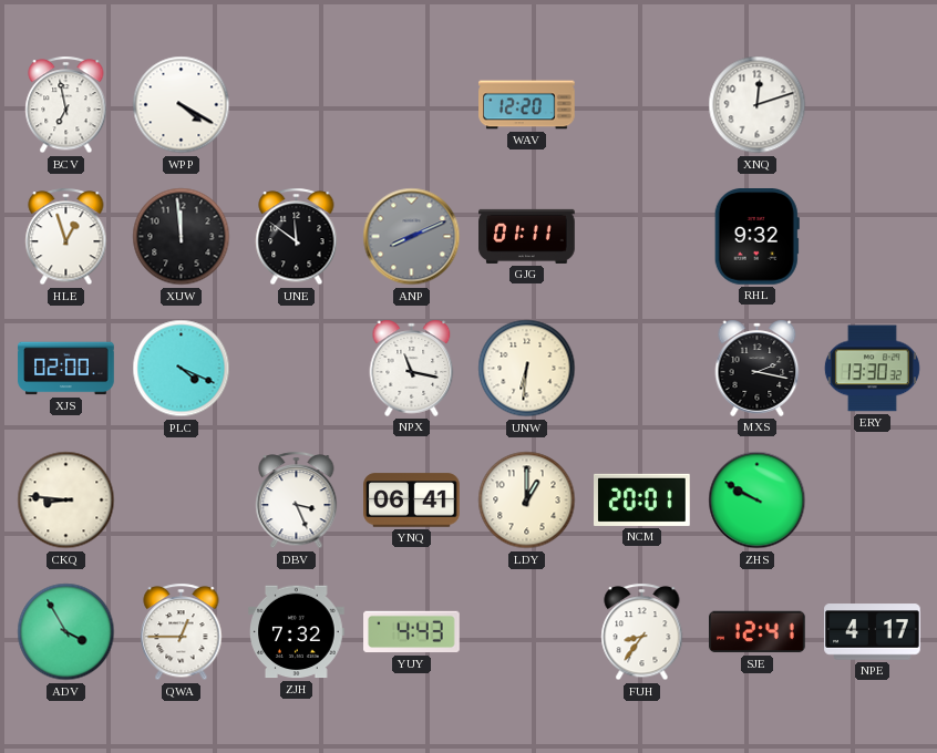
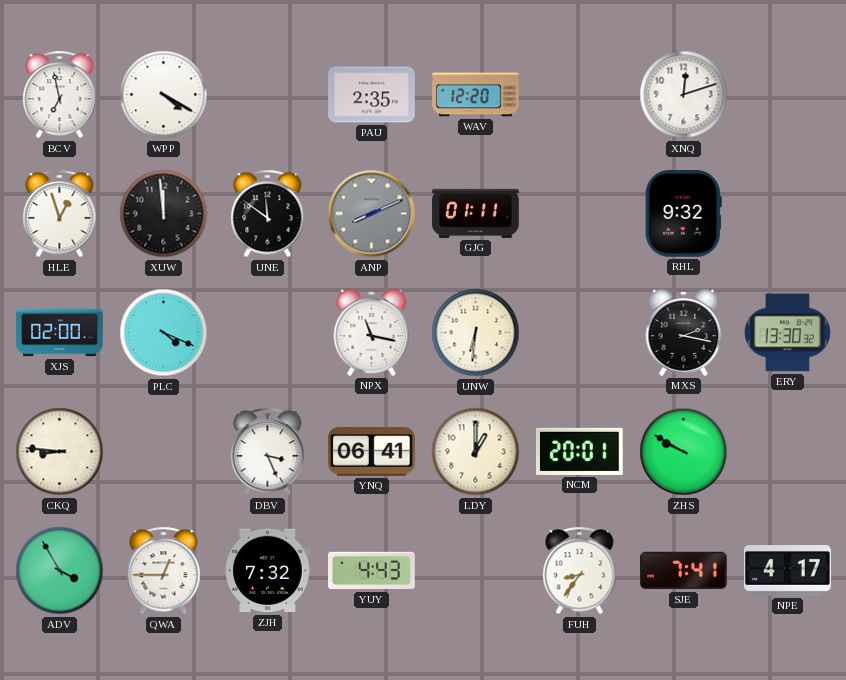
PAU: none -> 2:35 (372, 95)
SJE: 12:41 -> 7:41 (684, 571)
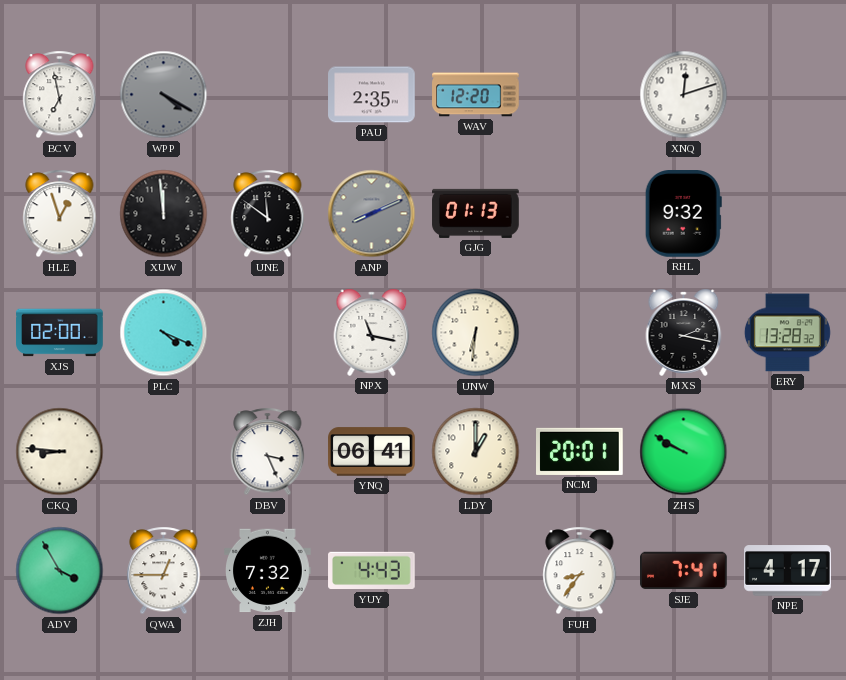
WPP dial: white -> grey (164, 95)
GJG: 01:11 -> 01:13 (476, 213)
ERY: 13:30 -> 13:28 (787, 333)
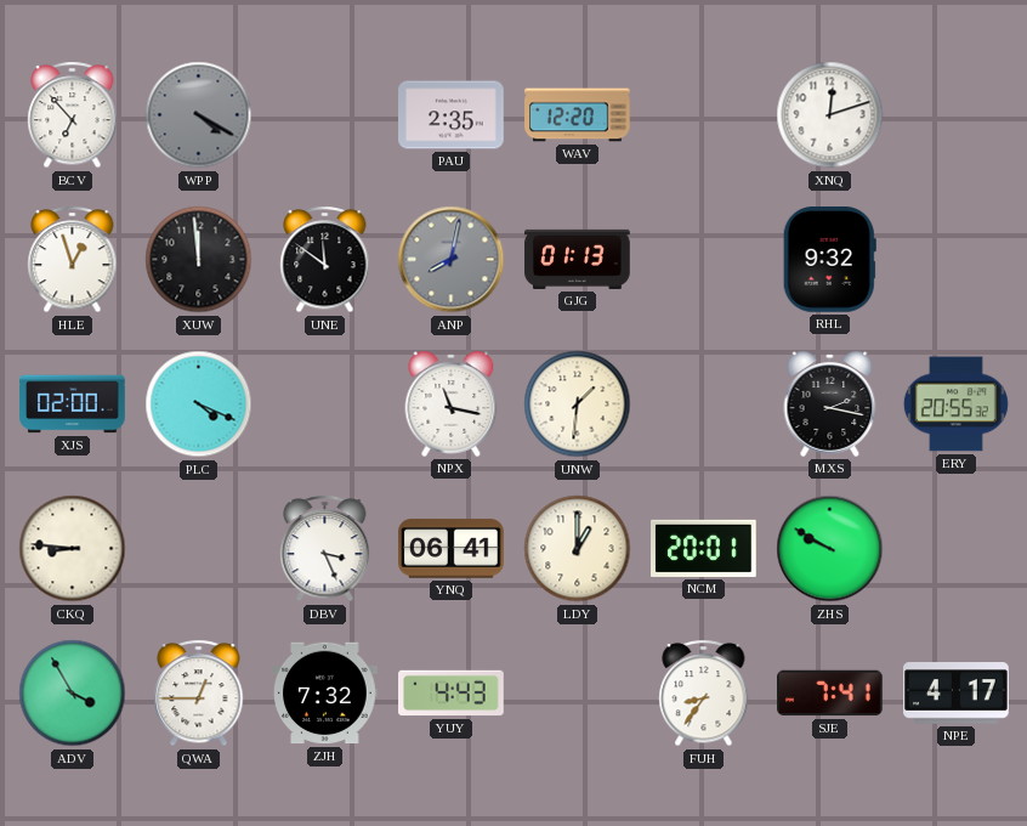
BCV: 6:58 -> 6:53 (73, 115)
ANP: 8:11 -> 8:02 (452, 260)
UNW: 6:31 -> 1:31 (578, 404)
ERY: 13:28 -> 20:55 (955, 404)
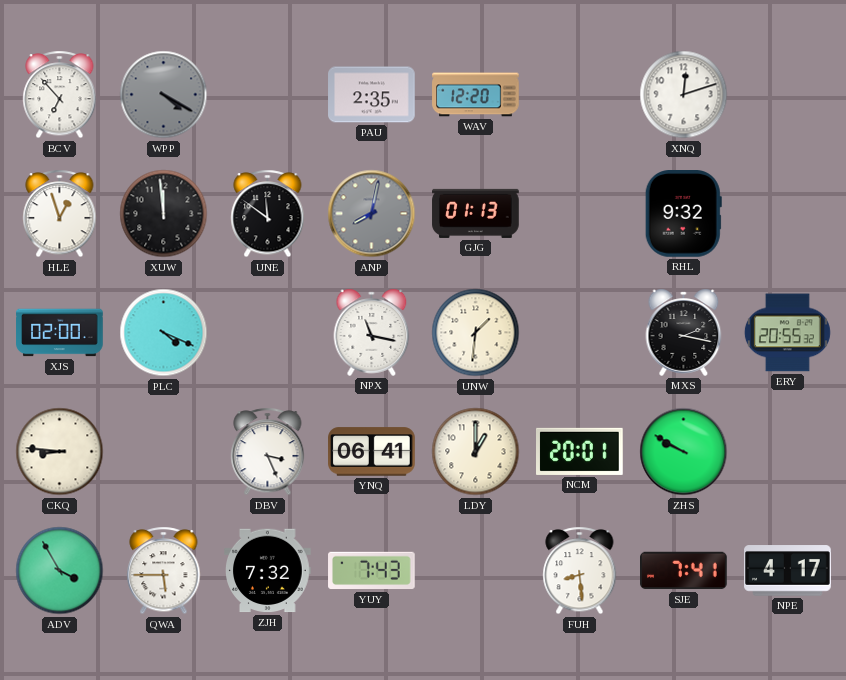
QWA: 12:45 -> 5:45 (164, 571)
YUY: 4:43 -> 7:43 (372, 571)
FUH: 8:36 -> 8:29 (580, 571)
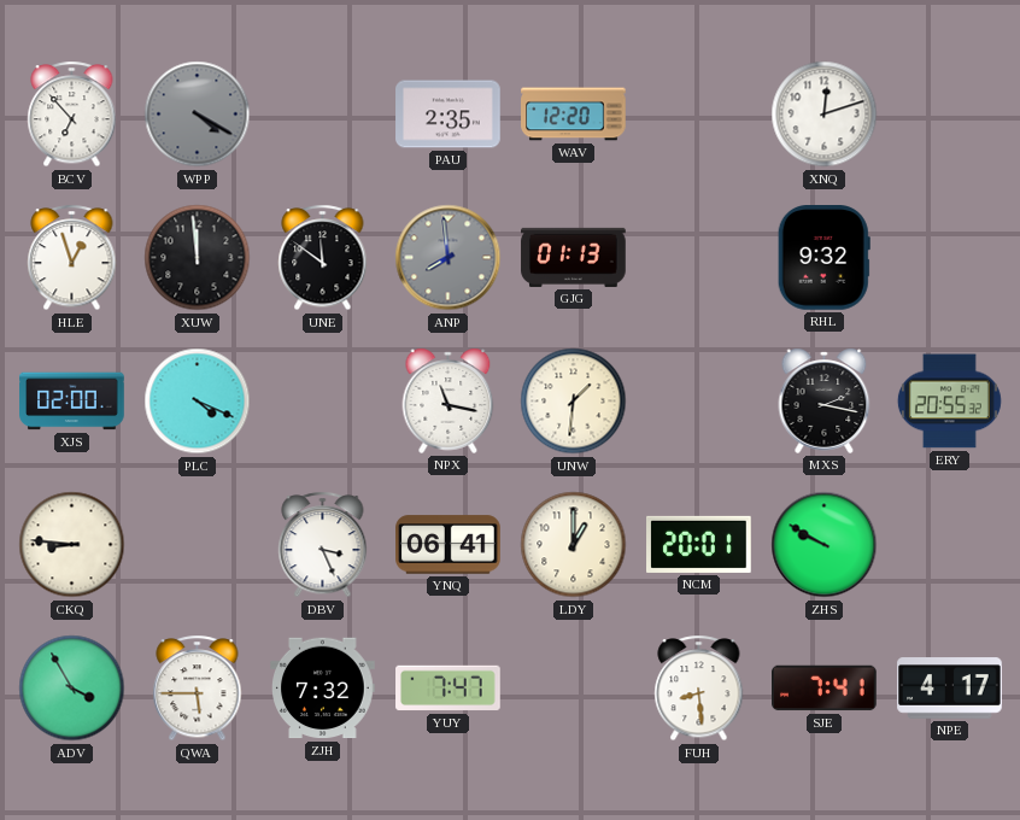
ANP: 8:02 -> 7:59 (449, 258)
YUY: 7:43 -> 7:47 (449, 689)
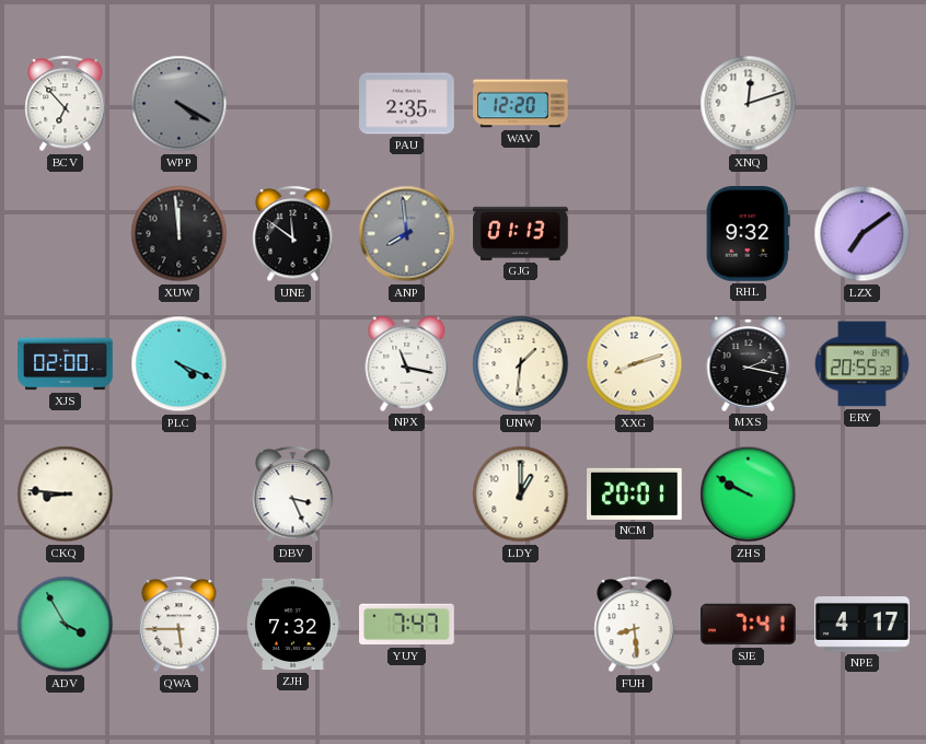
HLE: 12:57 -> none (72, 258)
LZX: none -> 7:09 (863, 234)
XXG: none -> 8:12 (635, 364)
YNQ: 06:41 -> none (449, 545)
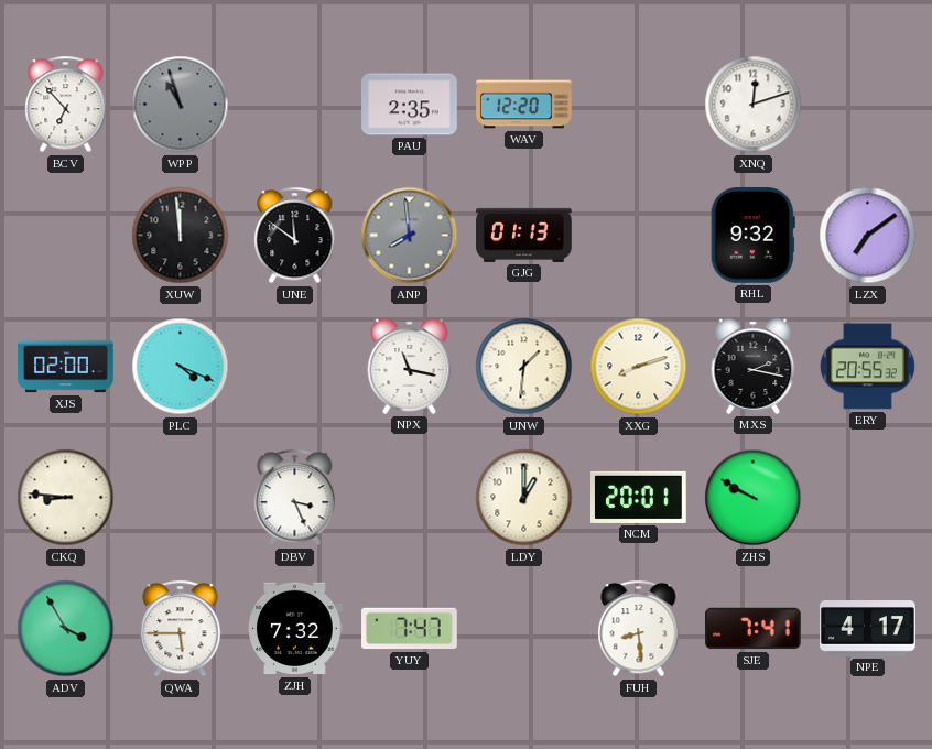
WPP: 4:20 -> 10:57 (181, 105)
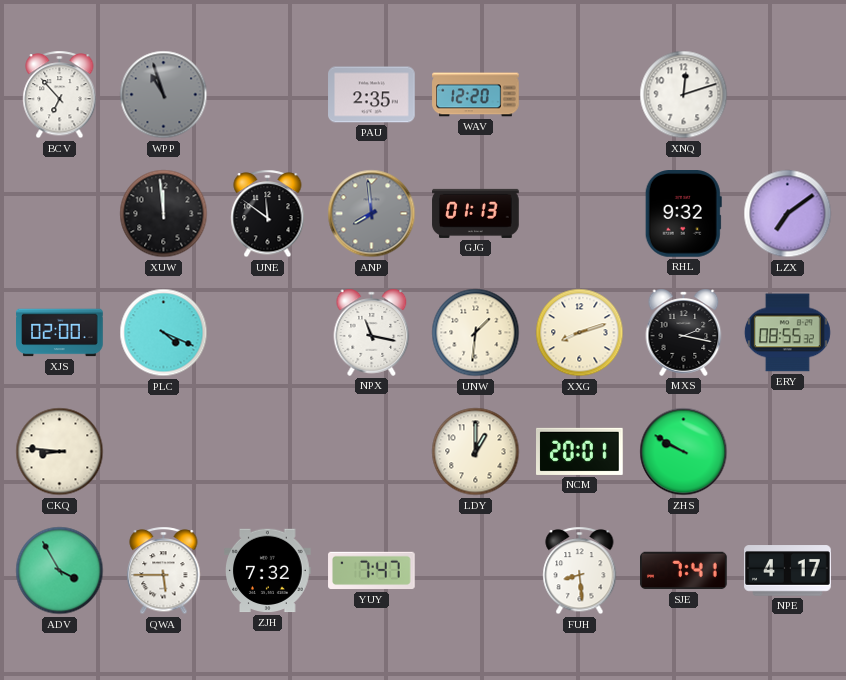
ERY: 20:55 -> 08:55 (787, 333)
DBV: 3:26 -> none (295, 498)
